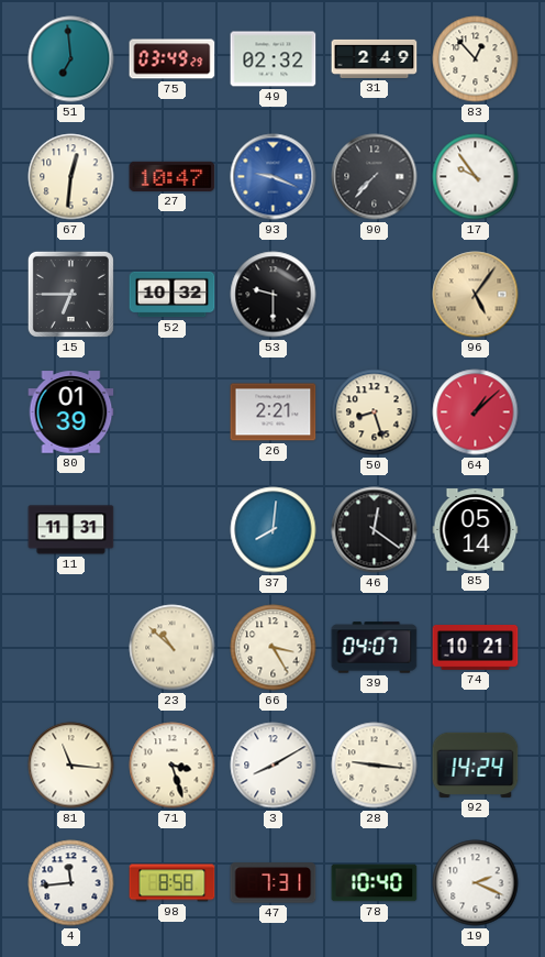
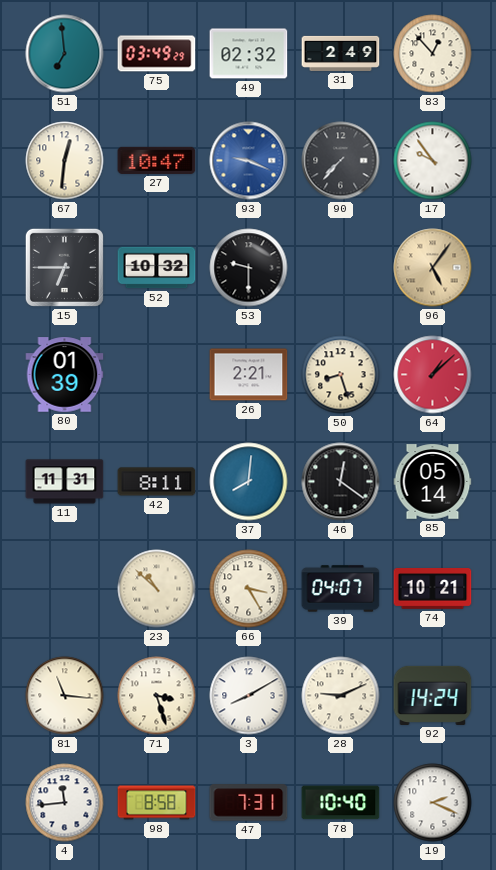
42: none -> 8:11 (157, 482)
28: 9:16 -> 9:11 (341, 696)
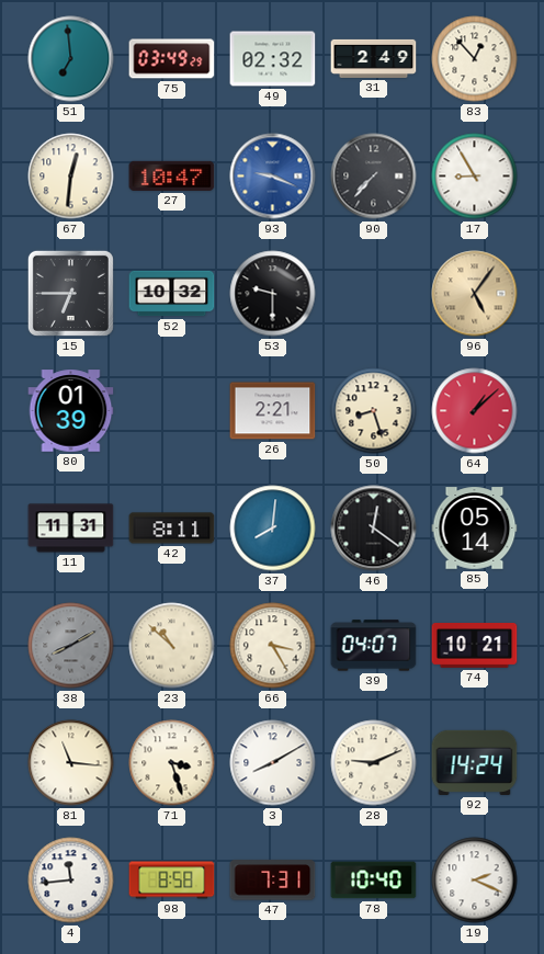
17: 9:54 -> 8:55 (475, 177)
38: none -> 8:10 (71, 646)
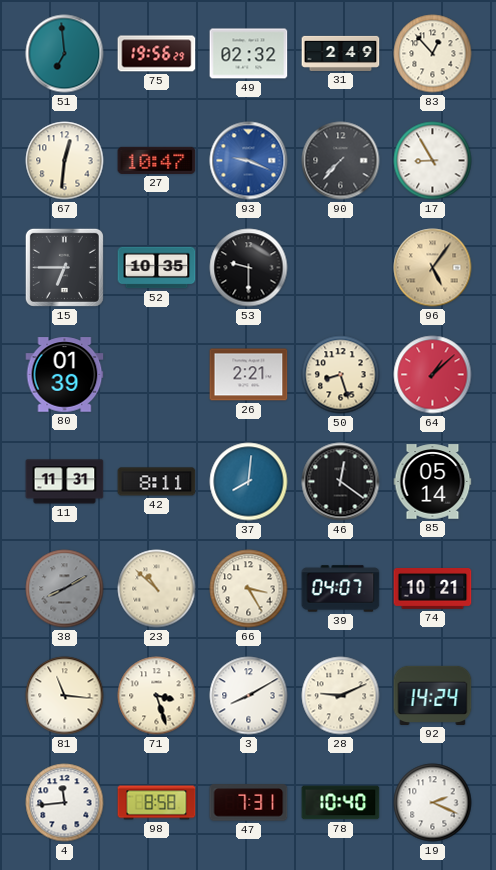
75: 03:49 -> 19:56 (157, 54)
52: 10:32 -> 10:35 (157, 268)
